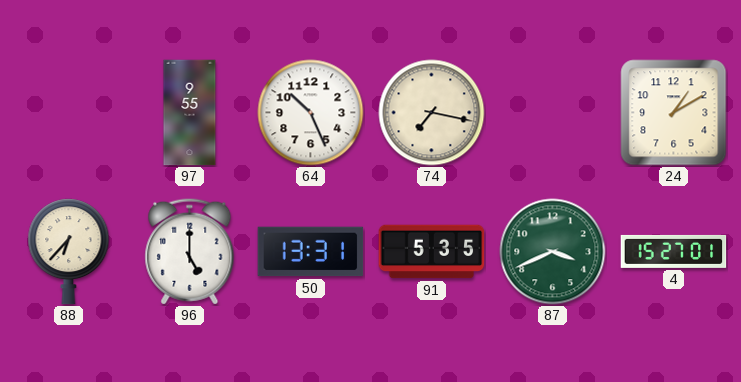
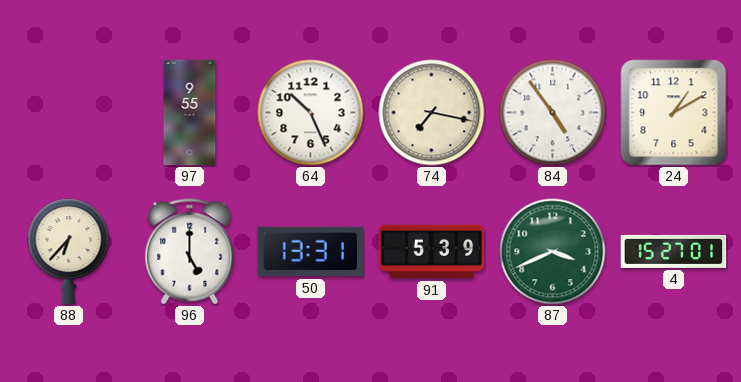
84: none -> 4:54 (553, 113)
91: 5:35 -> 5:39 (432, 252)
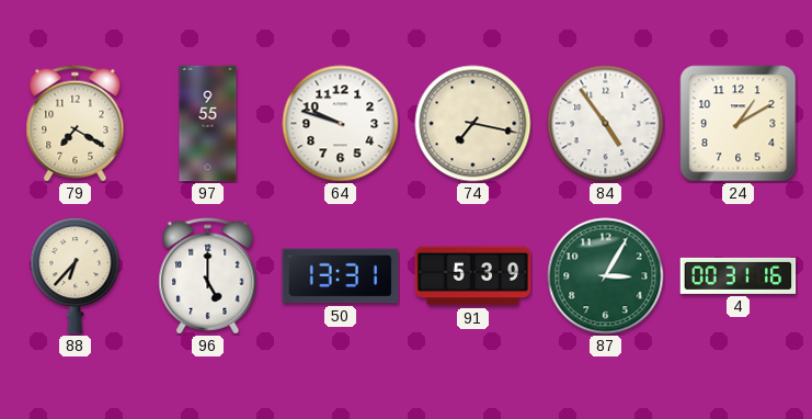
79: none -> 7:20 (76, 124)
64: 10:26 -> 9:48 (341, 124)
87: 3:41 -> 3:05 (606, 276)
4: 15:27 -> 00:31 (739, 275)
